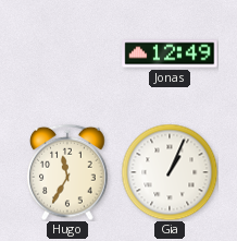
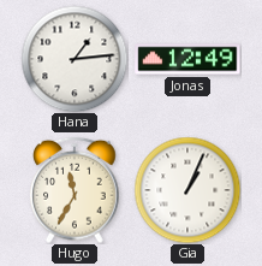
Hana: none -> 1:14 (75, 59)
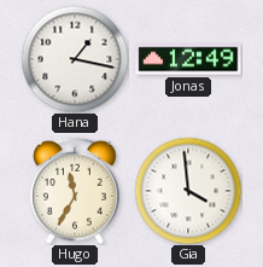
Hana: 1:14 -> 1:17 (75, 59)
Gia: 1:04 -> 3:59 (188, 191)
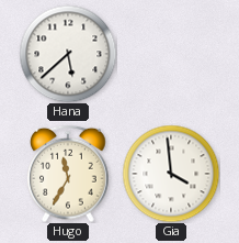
Hana: 1:17 -> 5:38 (68, 54)
Jonas: 12:49 -> none (188, 59)
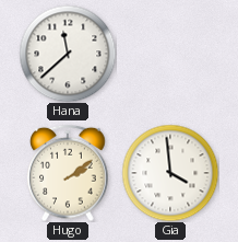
Hana: 5:38 -> 11:38 (68, 54)
Hugo: 11:35 -> 2:09 (68, 173)
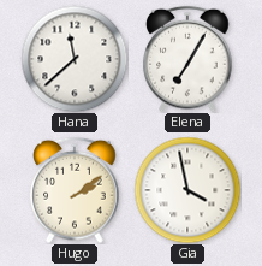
Elena: none -> 7:05 (187, 59)
Gia: 3:59 -> 3:58 (187, 190)
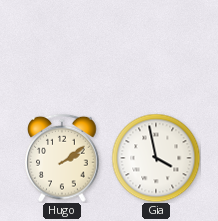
Hana: 11:38 -> none (75, 59)
Elena: 7:05 -> none (187, 59)
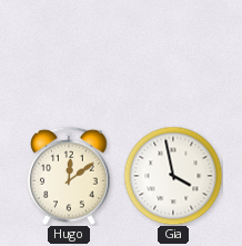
Hugo: 2:09 -> 12:09 (69, 176)
